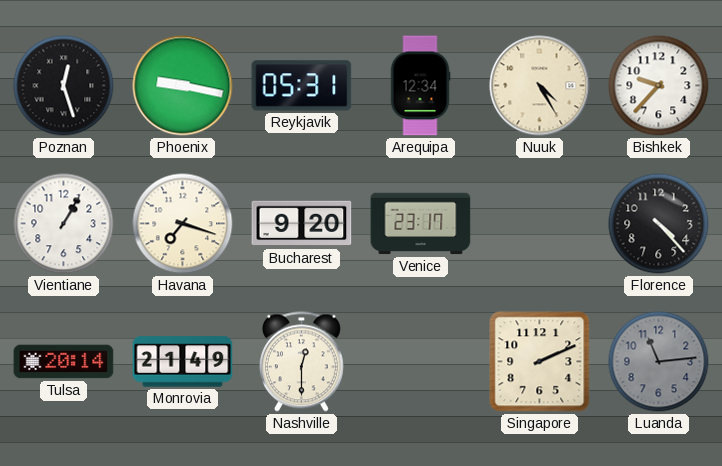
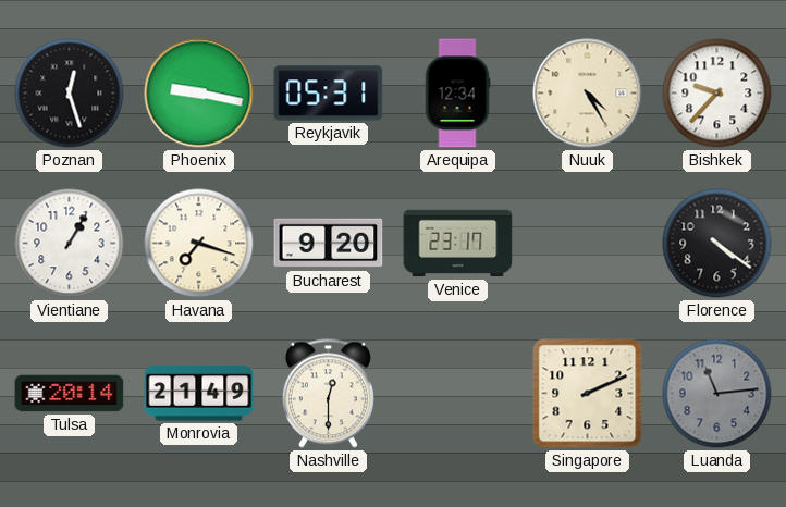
Florence: 4:23 -> 4:21 (717, 244)
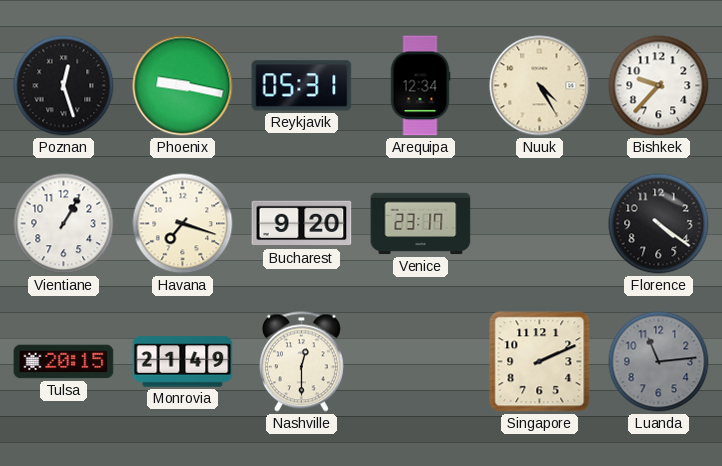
Tulsa: 20:14 -> 20:15 (64, 362)
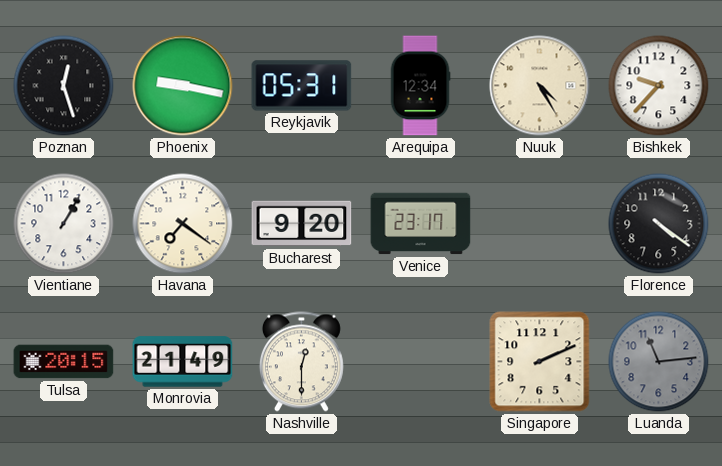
Havana: 7:18 -> 7:21 (183, 224)
